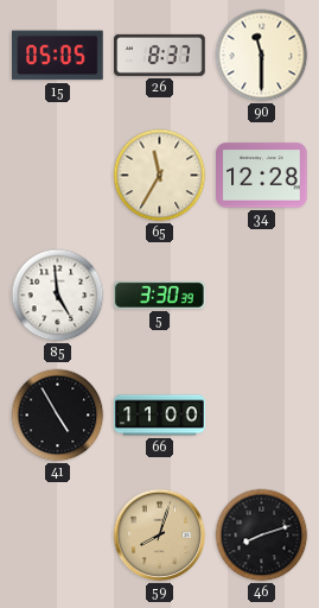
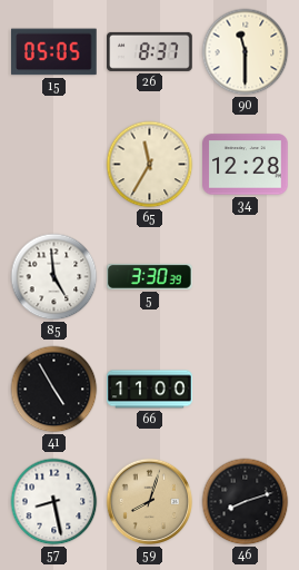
57: none -> 8:28 (54, 502)
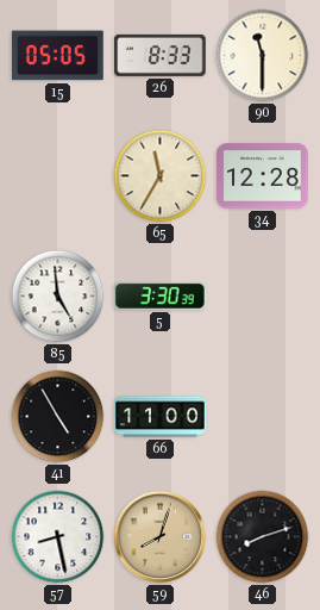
26: 8:37 -> 8:33 (161, 55)
